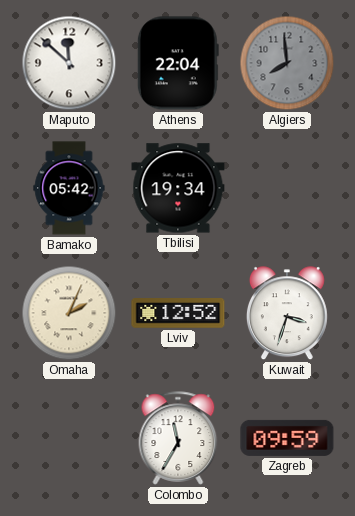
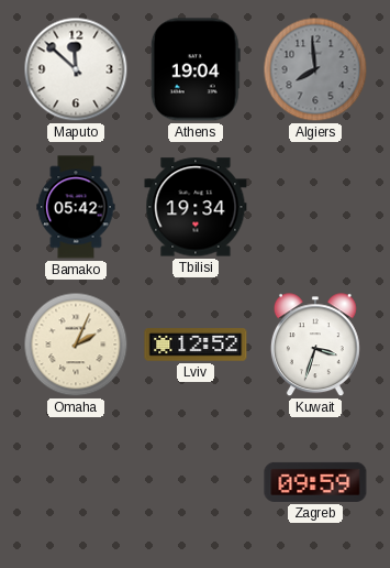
Athens: 22:04 -> 19:04 (196, 69)
Colombo: 11:35 -> none (178, 438)
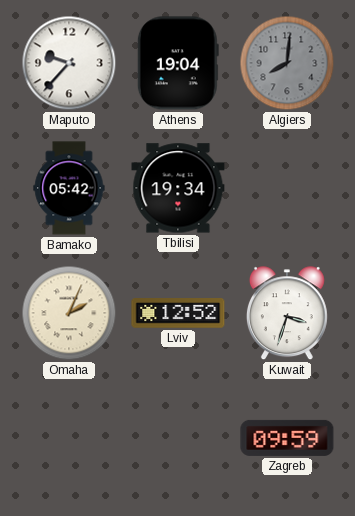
Maputo: 11:52 -> 9:37 (69, 63)
Algiers: 7:59 -> 8:01 (287, 63)
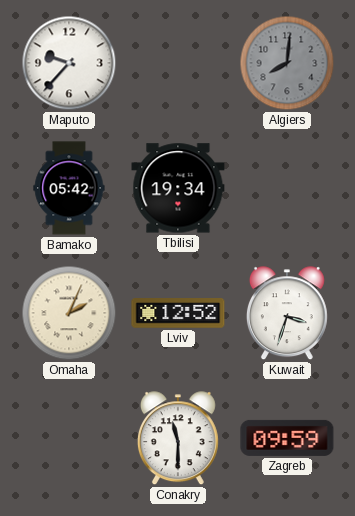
Athens: 19:04 -> none (178, 63)
Conakry: none -> 11:30 (178, 439)
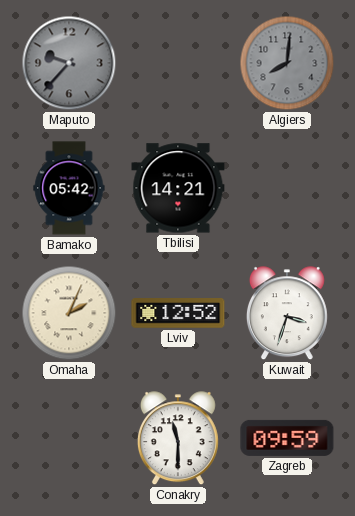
Maputo dial: white -> grey (69, 63)
Tbilisi: 19:34 -> 14:21 (178, 188)
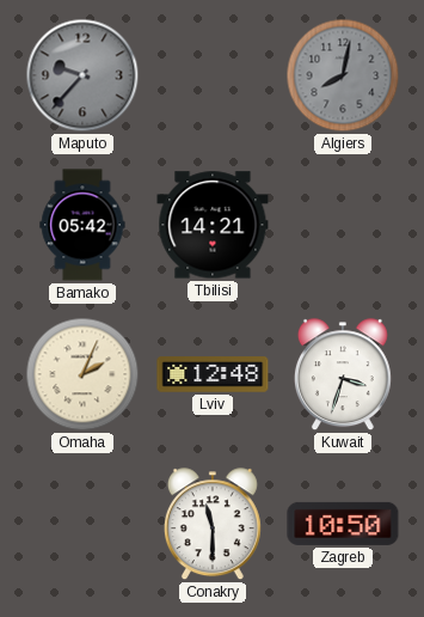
Algiers: 8:01 -> 8:02 (343, 75)
Lviv: 12:52 -> 12:48 (213, 374)
Zagreb: 09:59 -> 10:50 (343, 524)
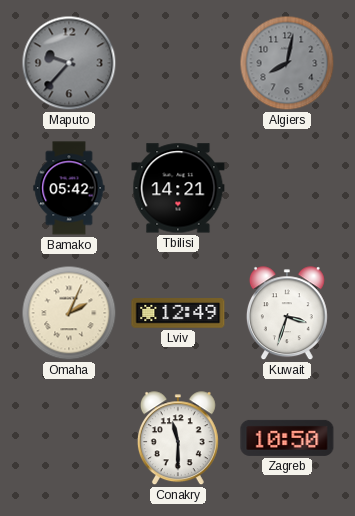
Lviv: 12:48 -> 12:49 (178, 313)
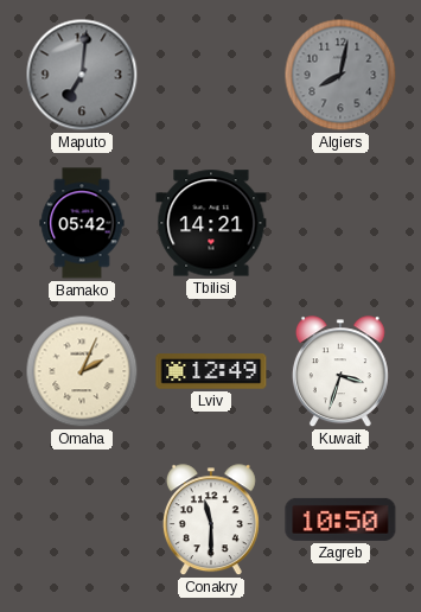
Maputo: 9:37 -> 7:01 (82, 75)
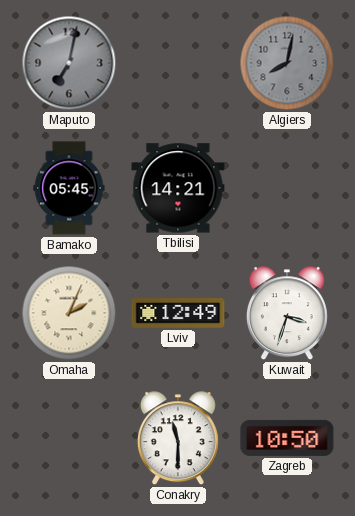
Maputo: 7:01 -> 7:02 (69, 63)
Bamako: 05:42 -> 05:45 (69, 188)
